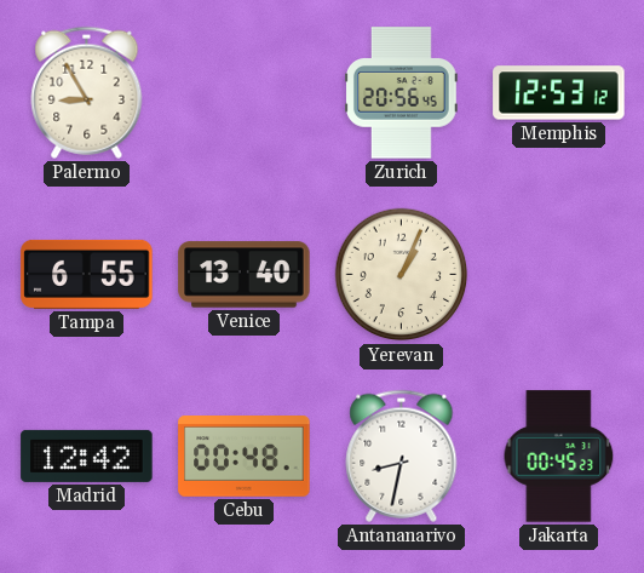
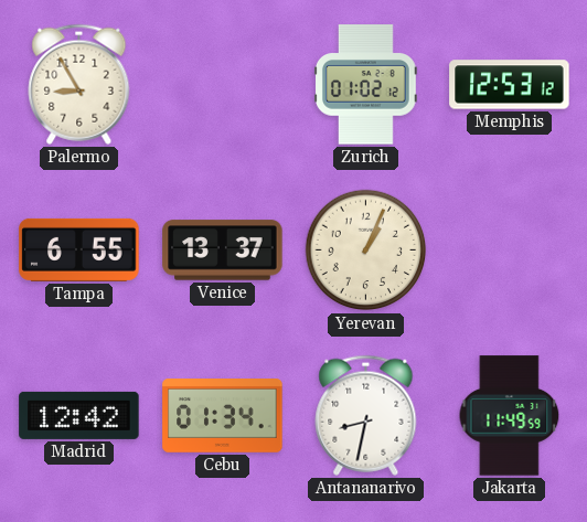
Zurich: 20:56 -> 01:02 (366, 85)
Venice: 13:40 -> 13:37 (223, 251)
Cebu: 00:48 -> 01:34 (223, 416)
Jakarta: 00:45 -> 11:49 (510, 416)
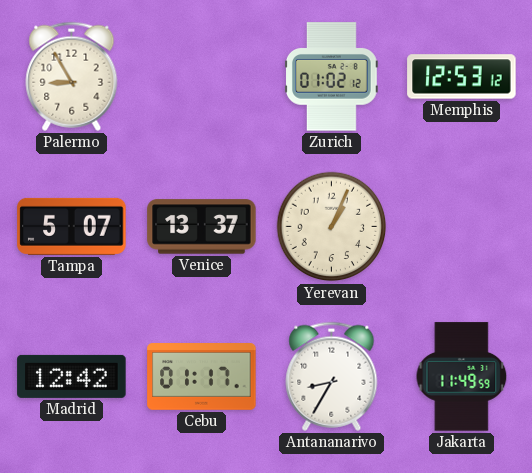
Tampa: 6:55 -> 5:07 (72, 226)
Cebu: 01:34 -> 01:17 (202, 377)
Antananarivo: 8:32 -> 8:35 (332, 376)
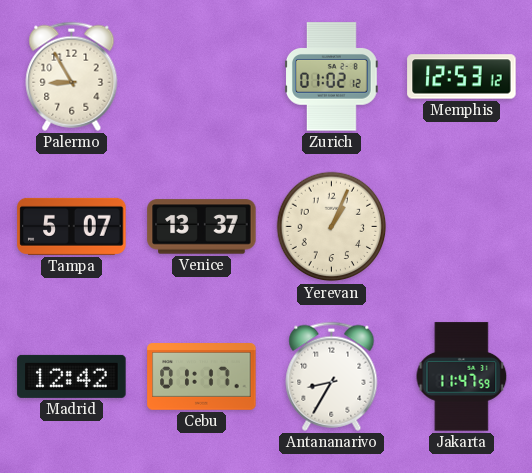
Jakarta: 11:49 -> 11:47 (462, 377)
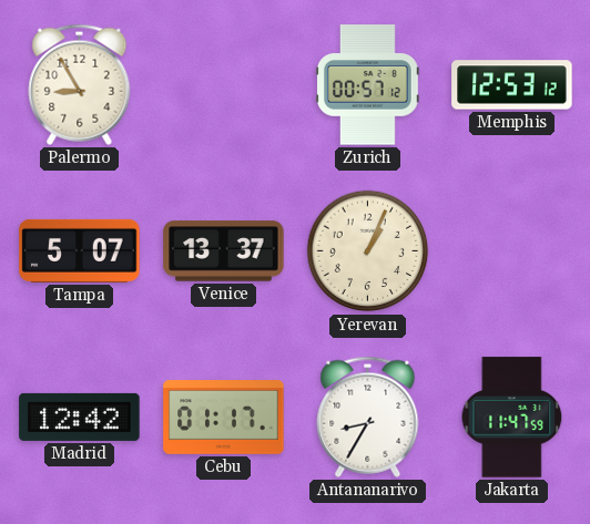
Zurich: 01:02 -> 00:57 (368, 85)
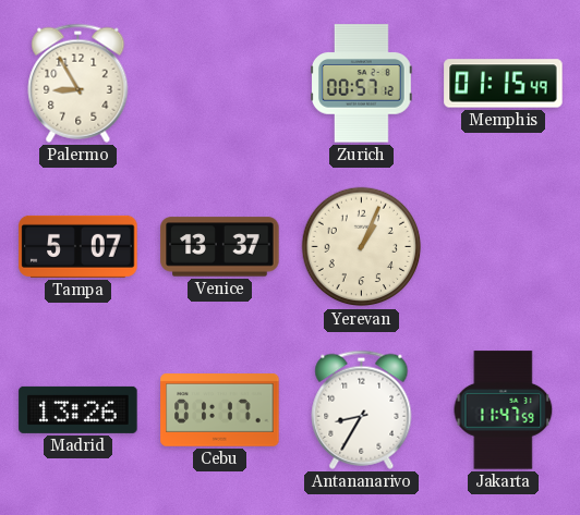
Memphis: 12:53 -> 01:15 (504, 84)
Madrid: 12:42 -> 13:26 (78, 409)
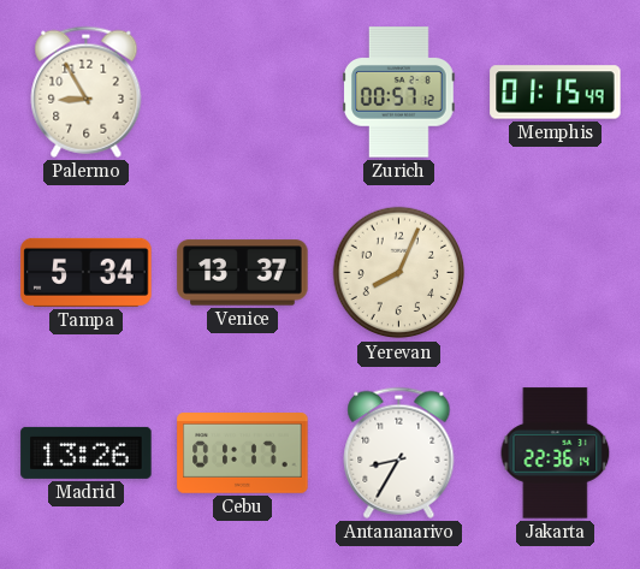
Tampa: 5:07 -> 5:34 (87, 272)
Yerevan: 1:04 -> 8:04 (399, 273)
Jakarta: 11:47 -> 22:36 (556, 454)
